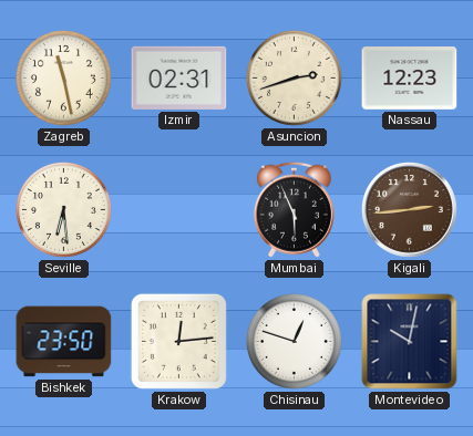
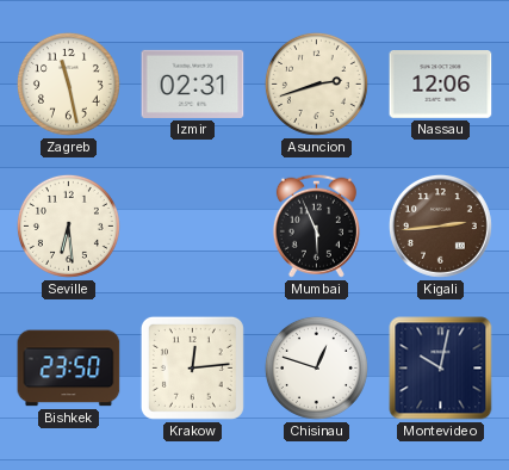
Nassau: 12:23 -> 12:06 (441, 85)
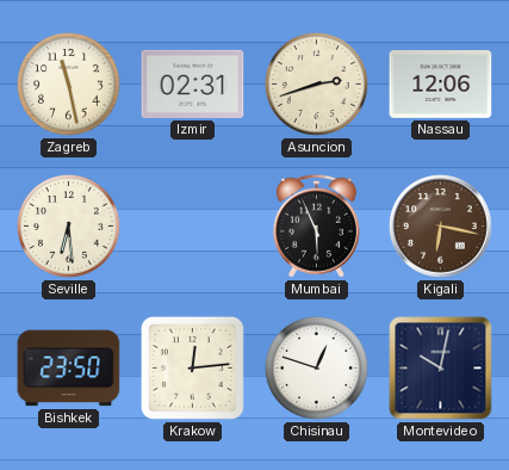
Kigali: 2:44 -> 6:17 (440, 225)
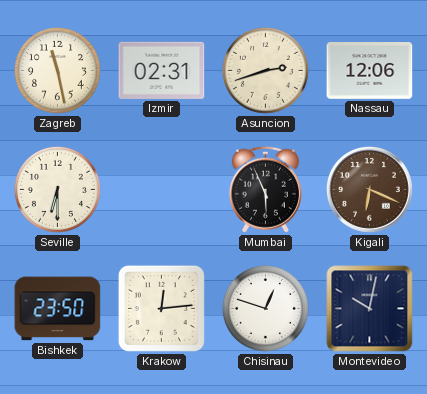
Seville: 6:29 -> 6:30 (57, 189)
Kigali: 6:17 -> 6:19 (369, 189)
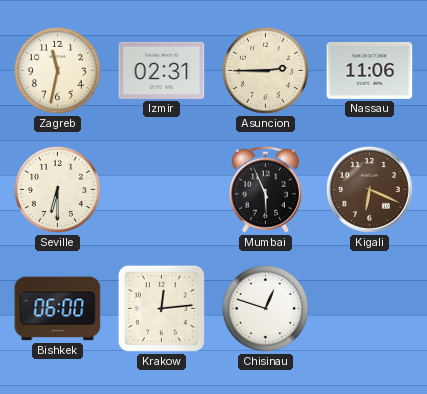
Zagreb: 11:28 -> 11:32 (57, 70)
Asuncion: 2:42 -> 2:45 (265, 70)
Nassau: 12:06 -> 11:06 (370, 71)
Bishkek: 23:50 -> 06:00 (58, 309)
Montevideo: 10:02 -> none (370, 309)
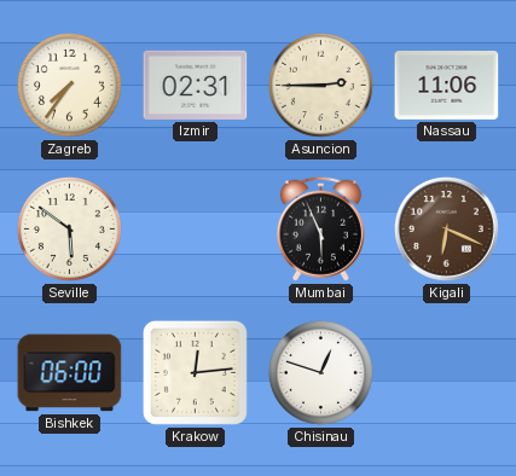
Zagreb: 11:32 -> 7:36 (69, 85)
Seville: 6:30 -> 5:51 (69, 228)
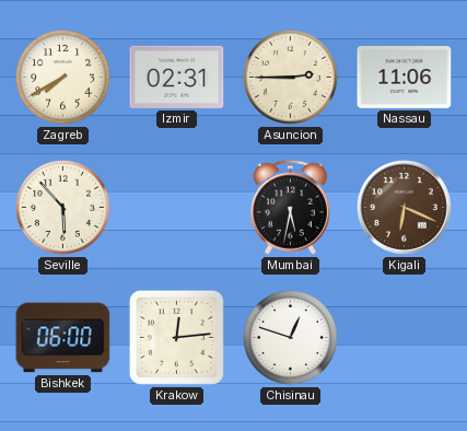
Zagreb: 7:36 -> 7:40 (62, 77)
Seville: 5:51 -> 5:53 (62, 207)
Mumbai: 5:56 -> 5:32 (290, 207)
